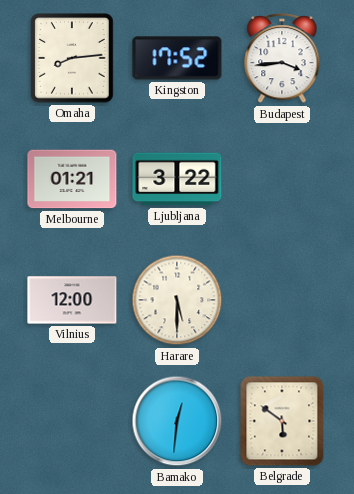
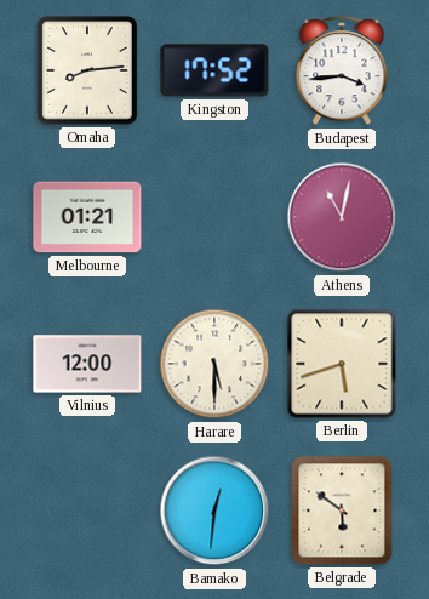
Ljubljana: 3:22 -> none (177, 179)
Athens: none -> 11:02 (342, 217)
Berlin: none -> 5:42 (342, 364)
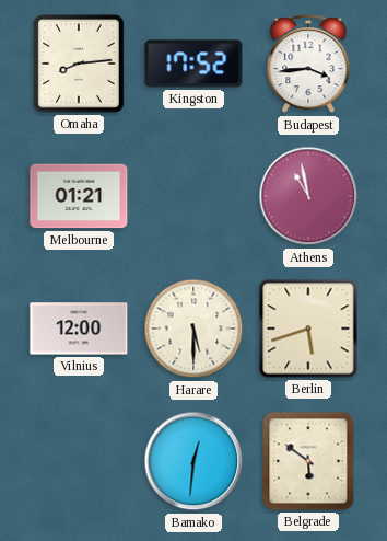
Athens: 11:02 -> 10:58 (308, 196)
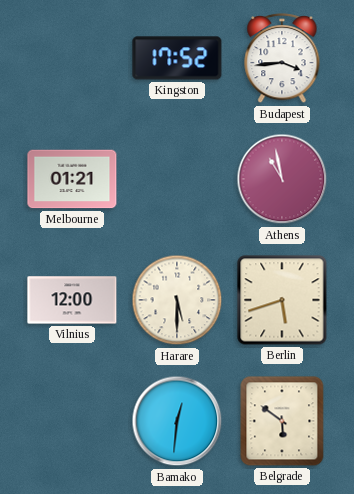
Omaha: 8:14 -> none (79, 64)
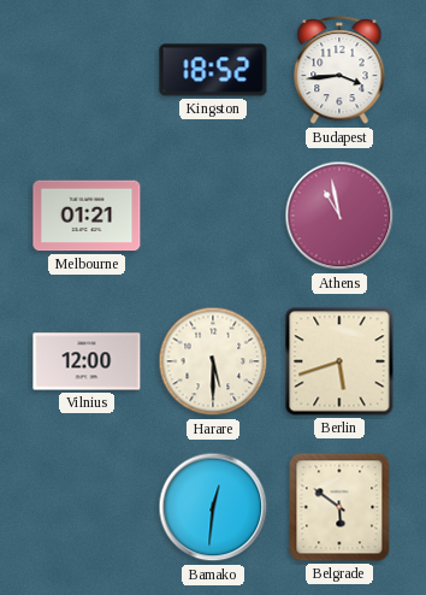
Kingston: 17:52 -> 18:52 (213, 70)
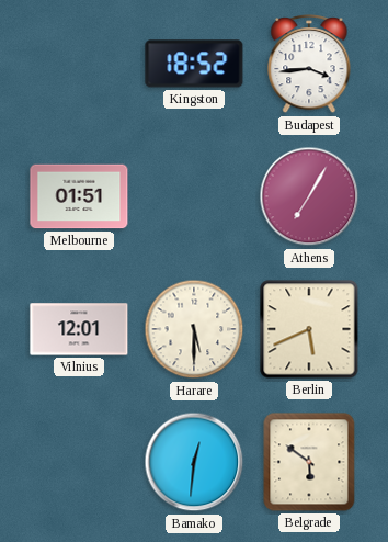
Melbourne: 01:21 -> 01:51 (79, 196)
Athens: 10:58 -> 7:05 (309, 196)
Vilnius: 12:00 -> 12:01 (79, 329)
Berlin: 5:42 -> 5:41 (309, 329)
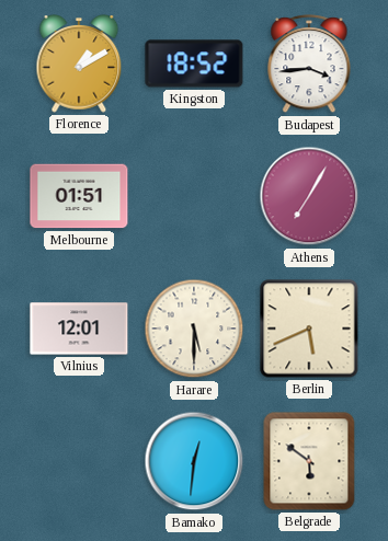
Florence: none -> 1:10 (79, 65)
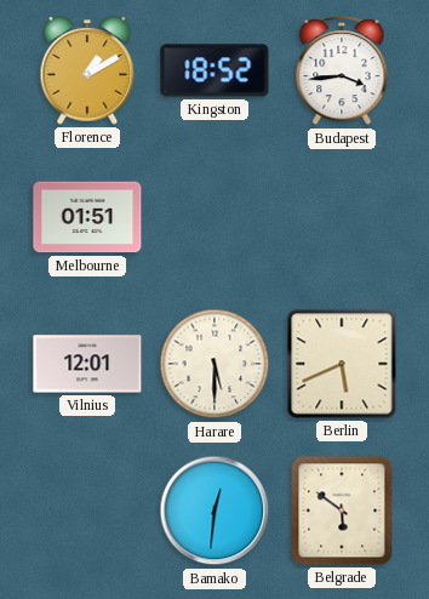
Athens: 7:05 -> none (309, 196)
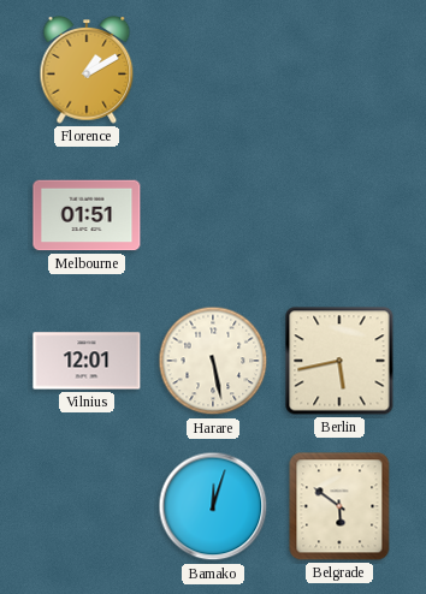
Kingston: 18:52 -> none (215, 70)
Budapest: 3:44 -> none (342, 72)
Harare: 5:30 -> 5:28 (213, 361)
Berlin: 5:41 -> 5:43 (339, 361)
Bamako: 12:31 -> 12:03 (213, 506)
